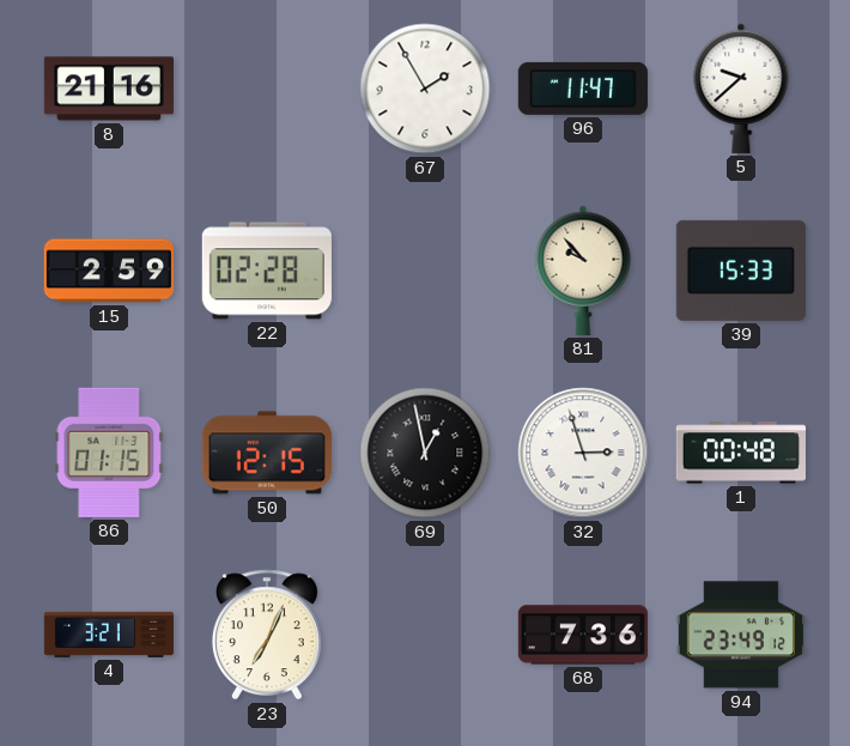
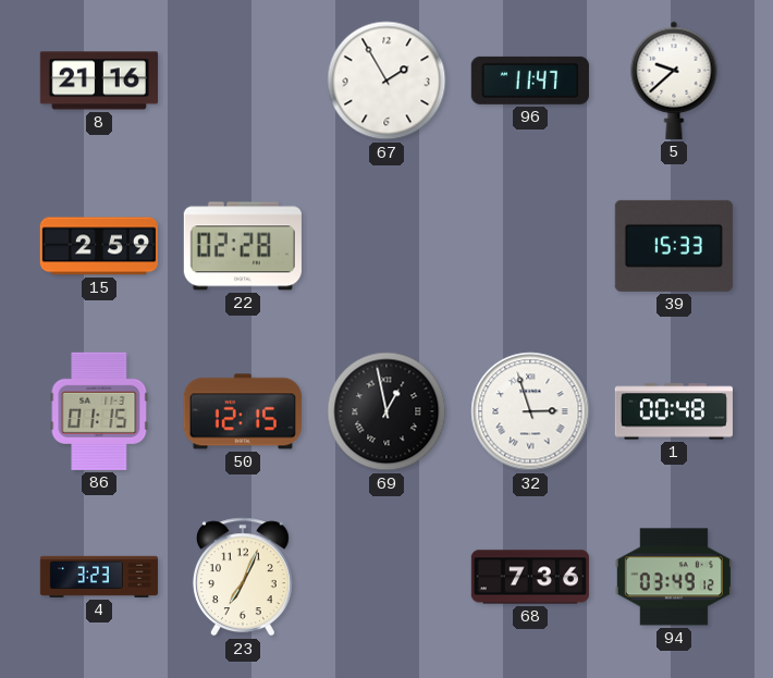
81: 9:53 -> none (583, 271)
4: 3:21 -> 3:23 (99, 577)
94: 23:49 -> 03:49 (674, 577)
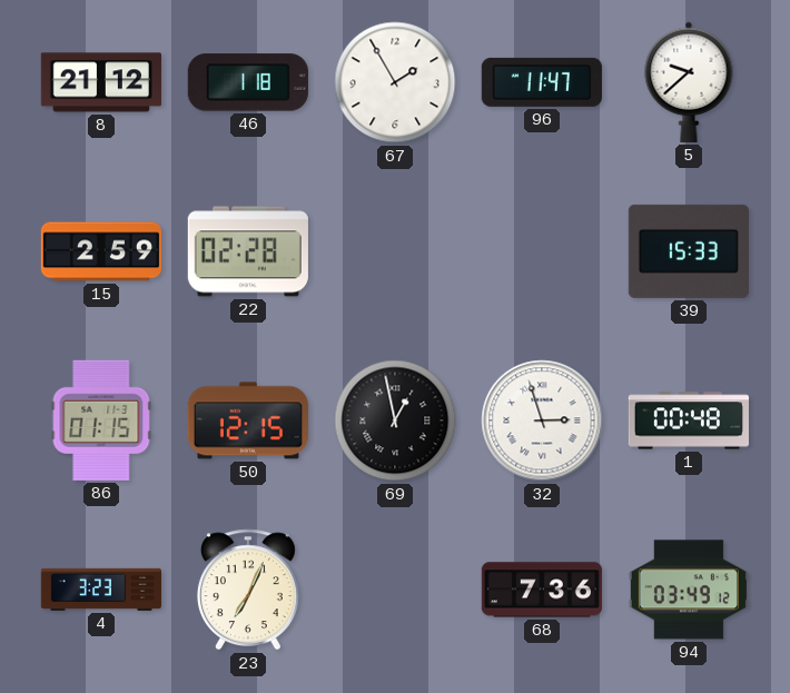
8: 21:16 -> 21:12 (101, 82)
46: none -> 1:18 (248, 82)
